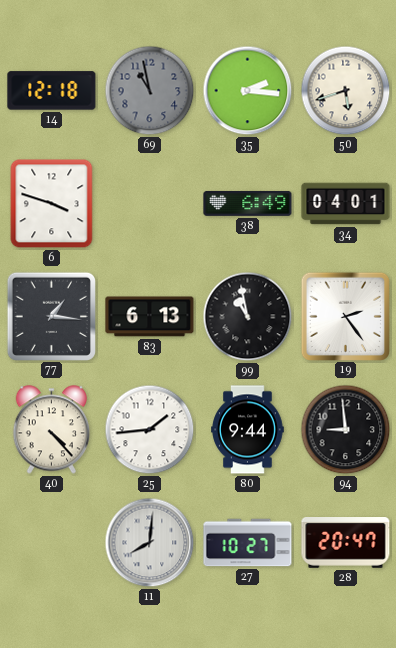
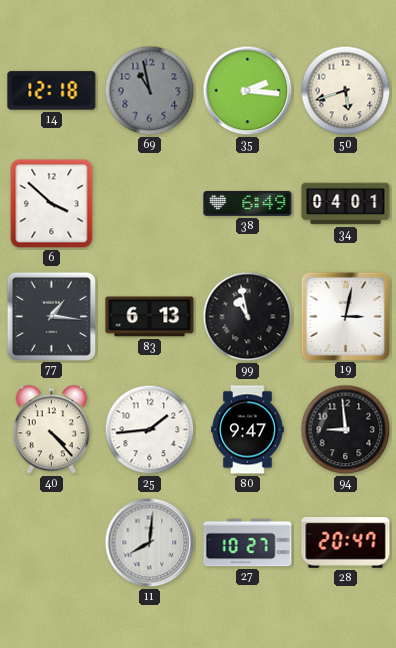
6: 3:48 -> 3:52 (52, 204)
19: 2:24 -> 3:02 (345, 316)
80: 9:44 -> 9:47 (248, 430)
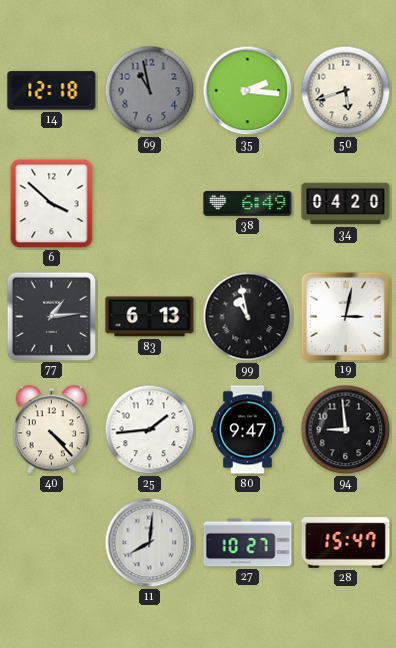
34: 04:01 -> 04:20 (346, 204)
77: 1:16 -> 1:14 (51, 316)
28: 20:47 -> 15:47 (346, 543)
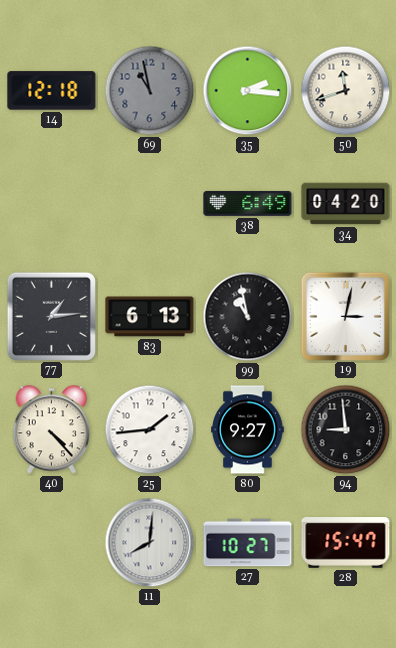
50: 5:42 -> 11:42 (346, 91)
6: 3:52 -> none (52, 204)
80: 9:47 -> 9:27 (248, 430)
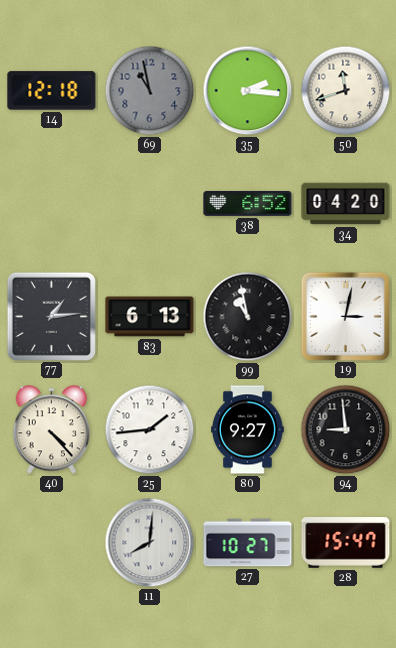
38: 6:49 -> 6:52 (248, 203)
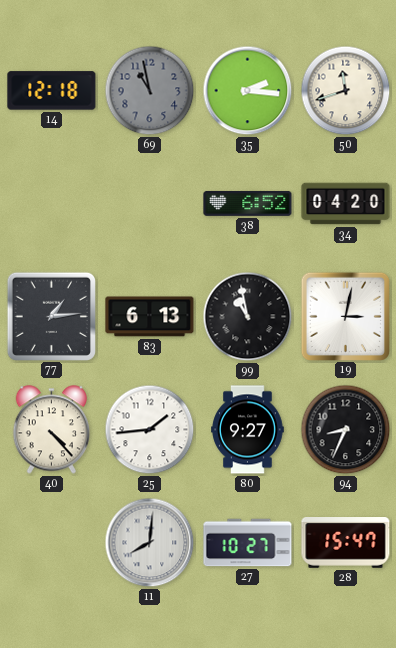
94: 8:59 -> 8:34 (346, 430)
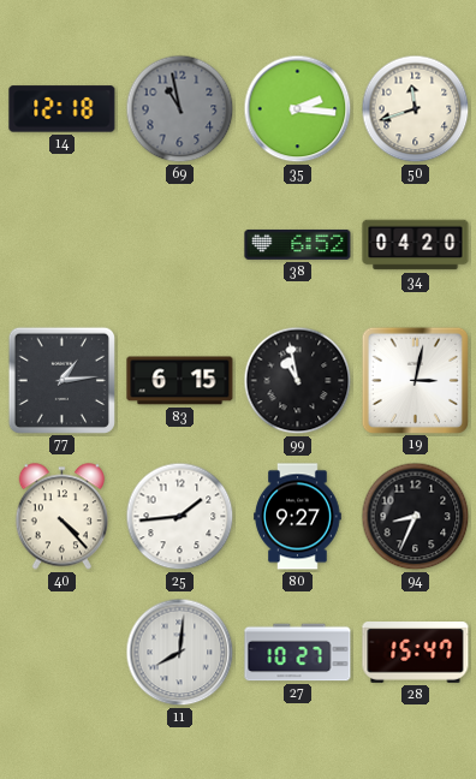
83: 6:13 -> 6:15 (180, 381)
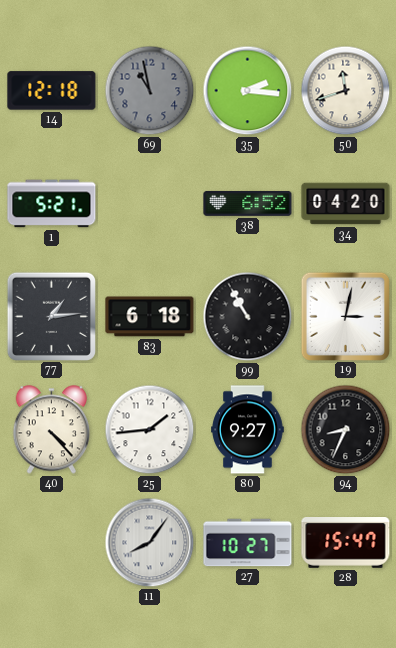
1: none -> 5:21 (52, 204)
83: 6:15 -> 6:18 (150, 317)
99: 10:58 -> 10:55 (248, 317)
11: 8:01 -> 8:06 (150, 543)
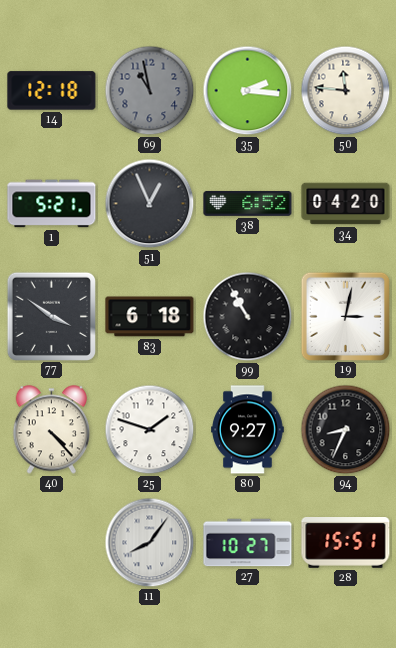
50: 11:42 -> 11:46 (346, 91)
51: none -> 12:56 (150, 204)
77: 1:14 -> 3:51 (51, 316)
25: 1:44 -> 1:48 (150, 430)
28: 15:47 -> 15:51 (346, 543)
